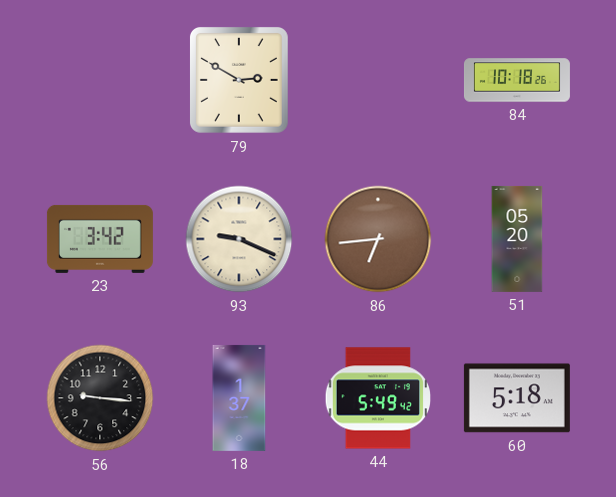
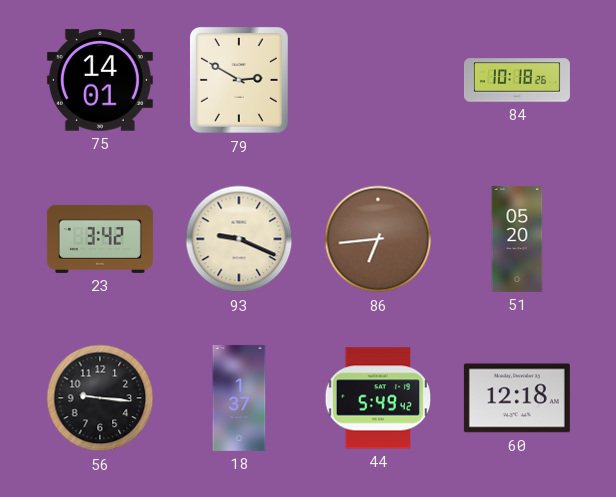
75: none -> 14:01 (100, 80)
60: 5:18 -> 12:18 (517, 398)
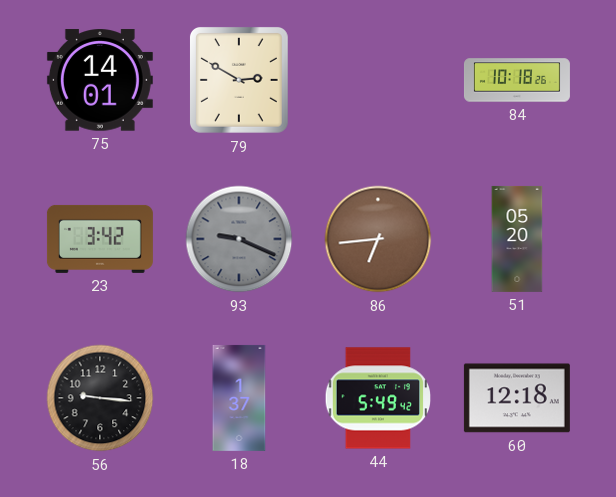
93 dial: cream -> grey (239, 239)
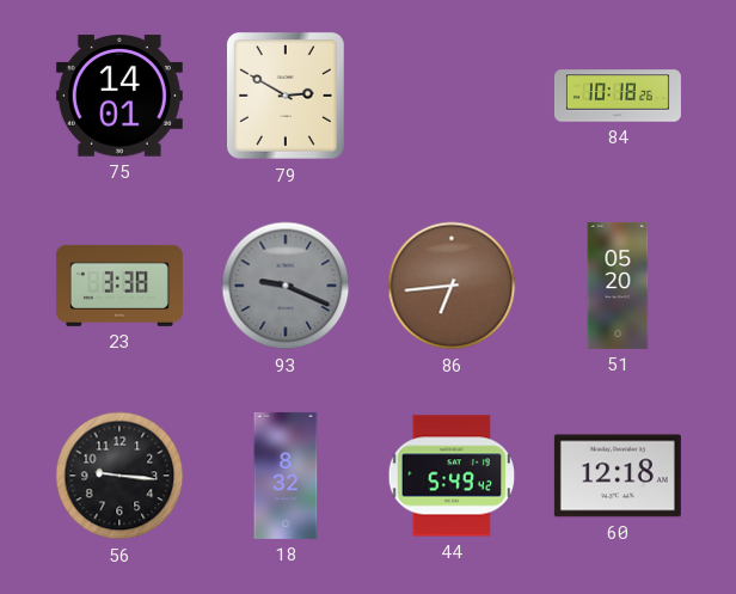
23: 3:42 -> 3:38 (119, 286)
18: 1:37 -> 8:32 (286, 476)
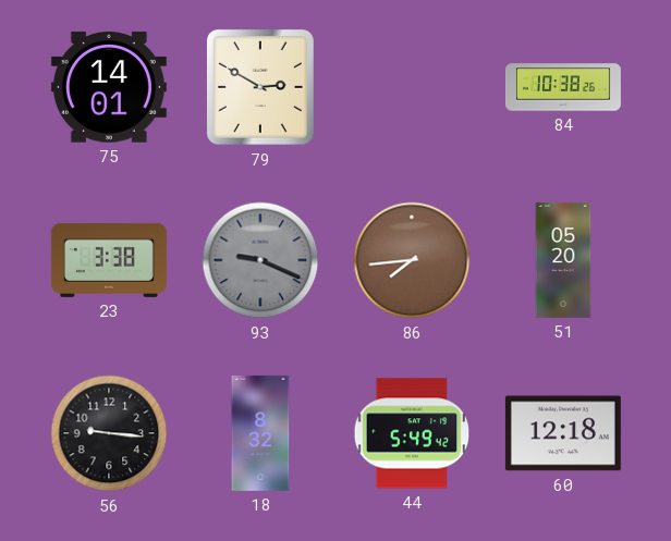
84: 10:18 -> 10:38 (563, 87)
86: 6:44 -> 7:44 (412, 260)
